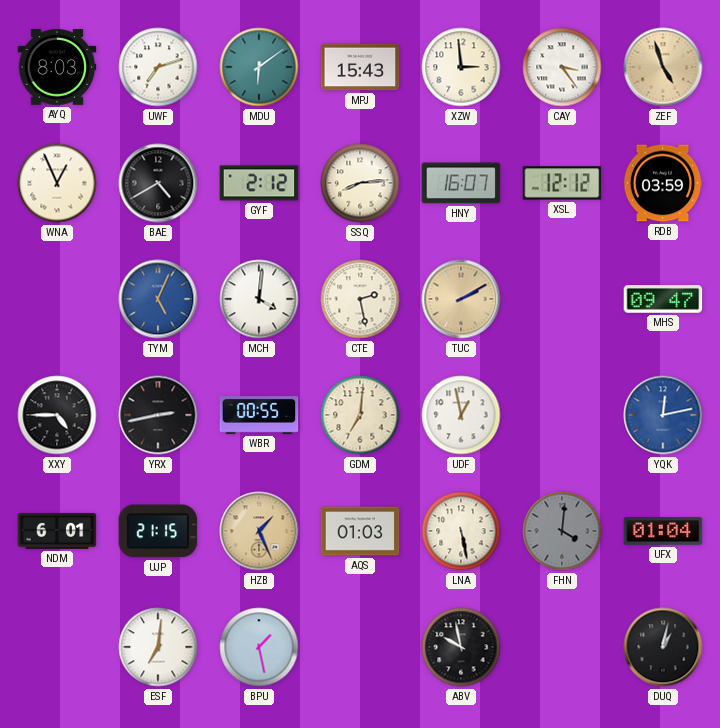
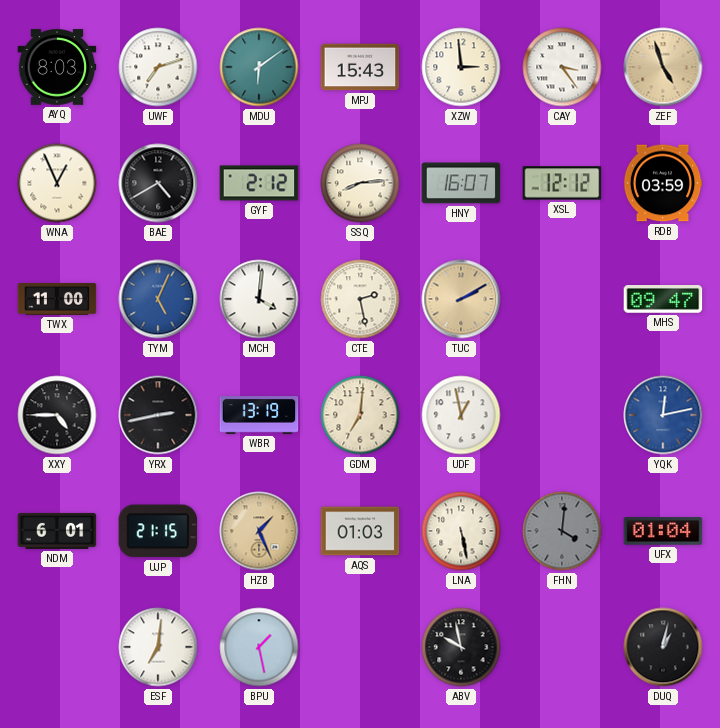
TWX: none -> 11:00 (57, 300)
WBR: 00:55 -> 13:19 (259, 416)
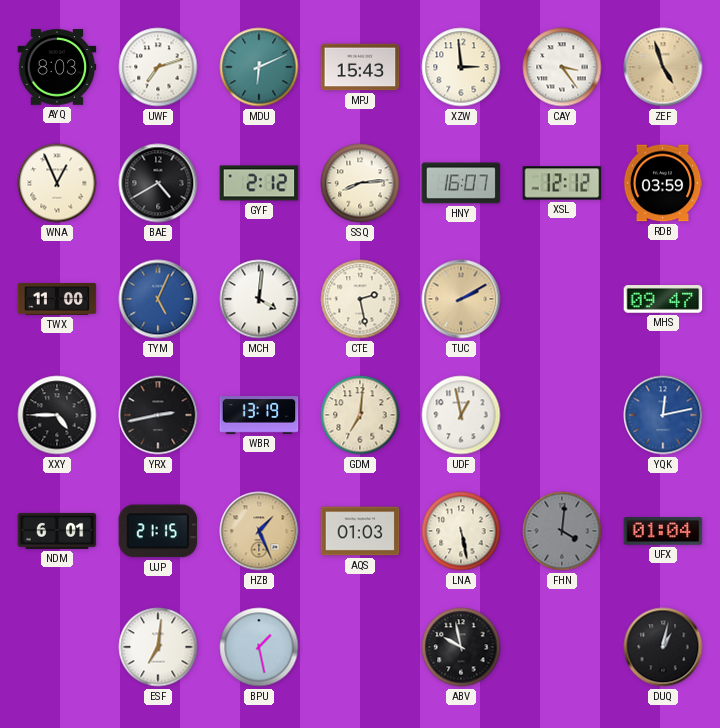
MDU: 6:09 -> 6:11 (259, 67)
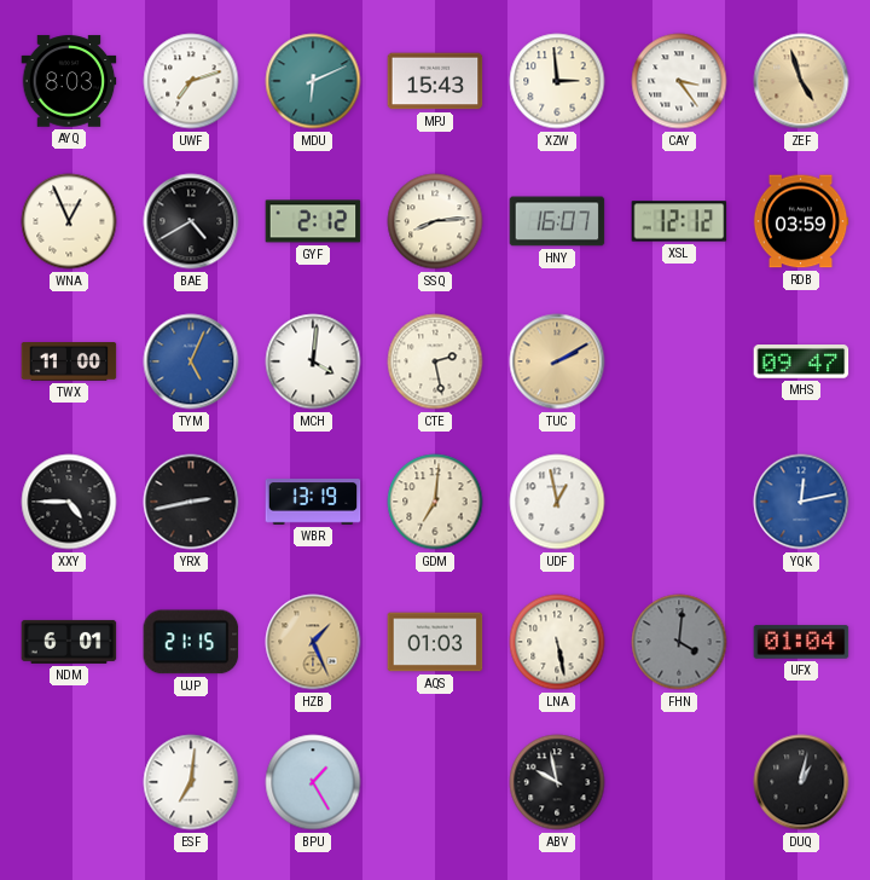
BPU: 1:28 -> 1:25 (313, 782)
